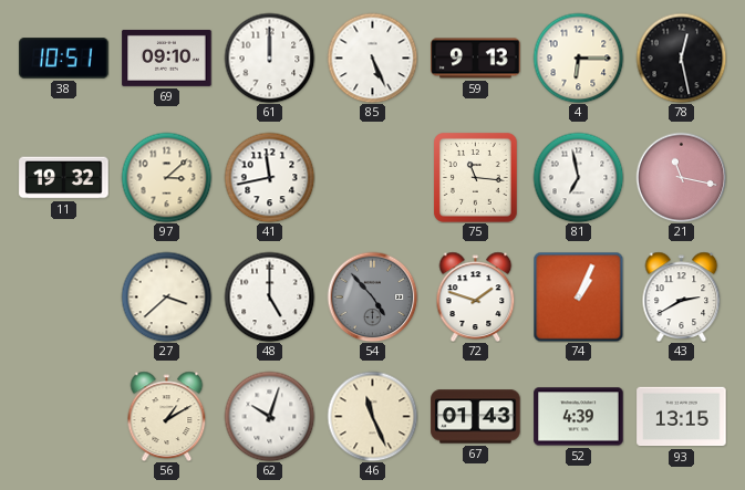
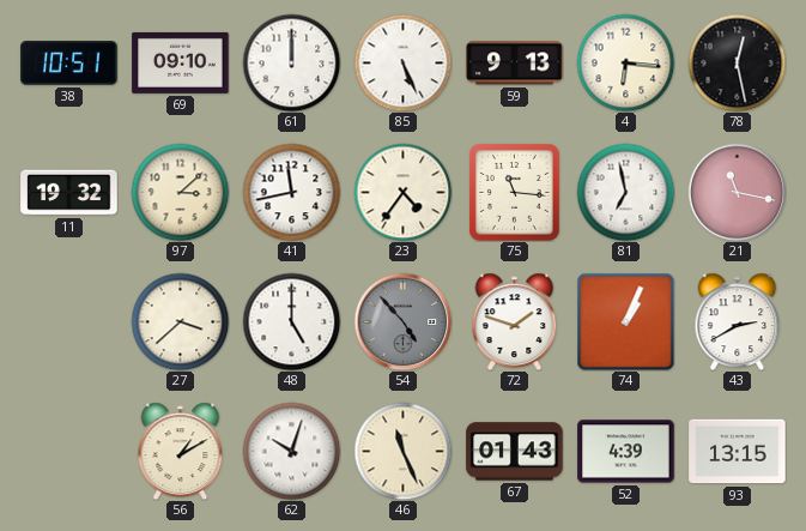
4: 6:15 -> 6:16 (625, 62)
23: none -> 4:36 (402, 192)
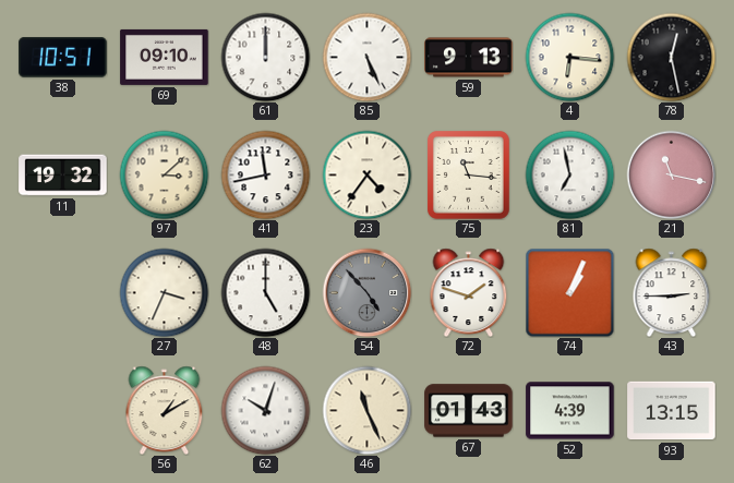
27: 3:38 -> 3:34 (164, 292)
43: 2:40 -> 2:45 (672, 292)
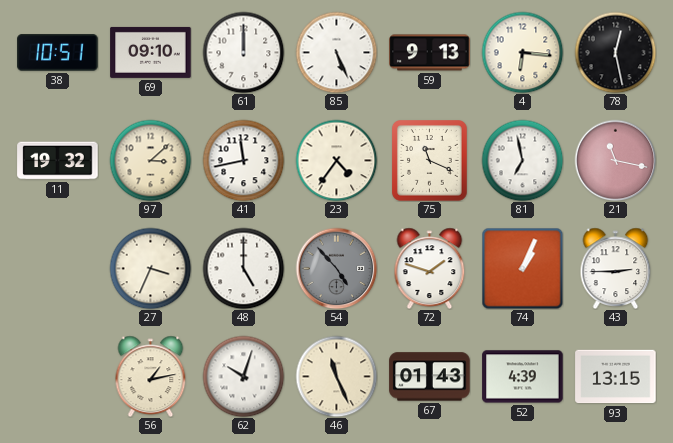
75: 11:16 -> 11:19 (430, 161)
56: 1:10 -> 1:13 (151, 376)
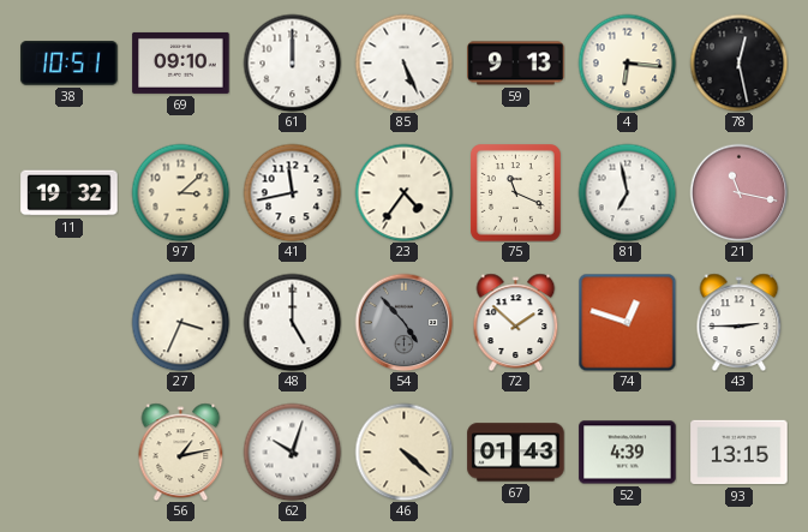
72: 1:48 -> 1:52 (516, 322)
74: 1:04 -> 12:48 (627, 322)
46: 11:26 -> 4:22 (403, 452)
